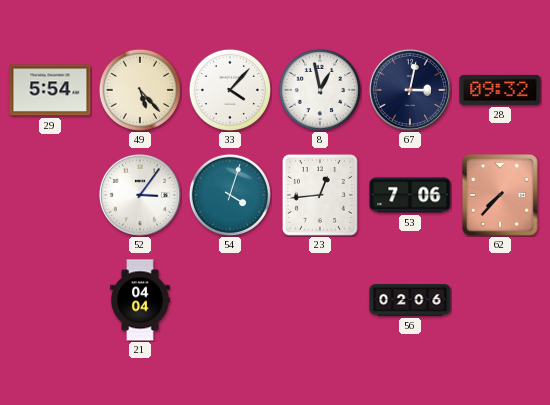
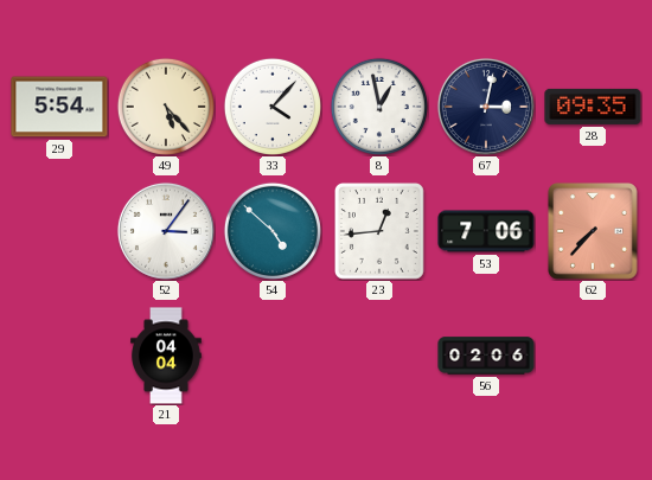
28: 09:32 -> 09:35 (593, 107)
54: 4:03 -> 4:52 (273, 231)
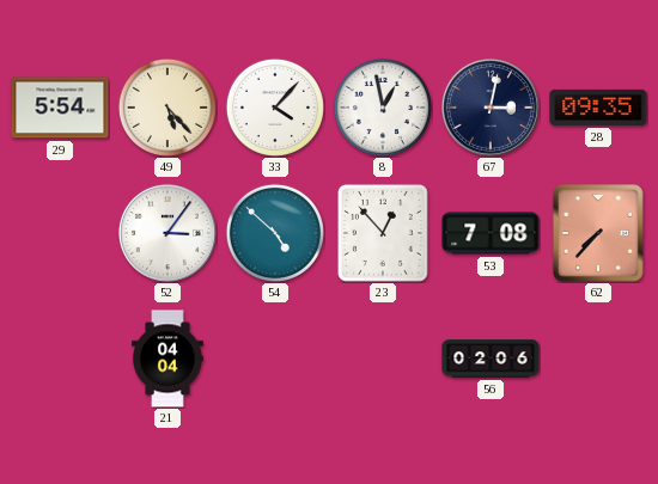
23: 12:44 -> 12:53 (384, 234)
53: 7:06 -> 7:08 (491, 233)
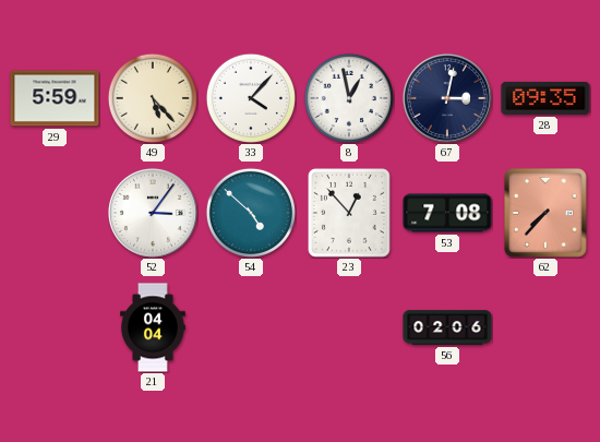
29: 5:54 -> 5:59 (55, 98)
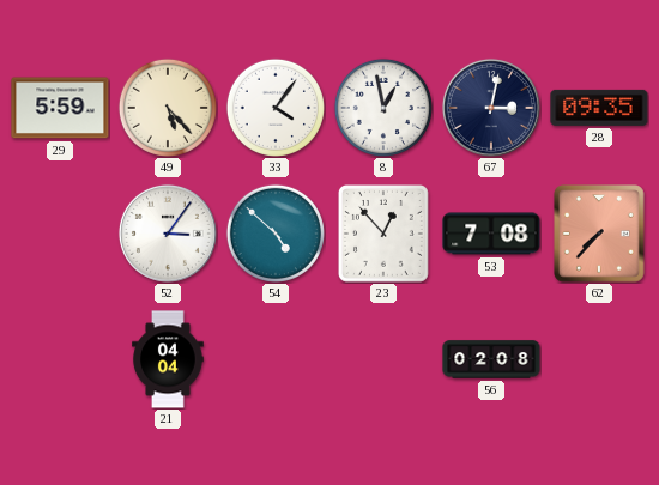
33: 4:07 -> 4:06 (276, 108)
56: 02:06 -> 02:08 (491, 359)
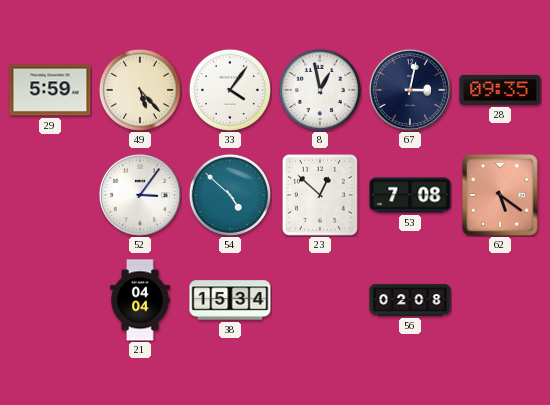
23: 12:53 -> 12:52 (321, 196)
62: 7:37 -> 5:21 (501, 196)
38: none -> 15:34 (230, 300)
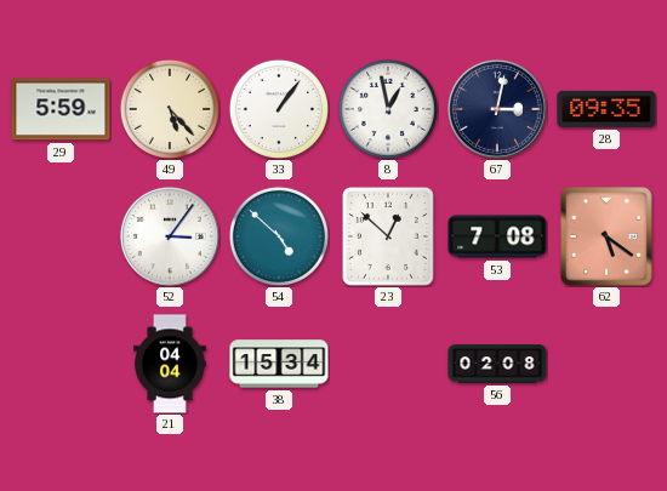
33: 4:06 -> 1:06 (279, 109)
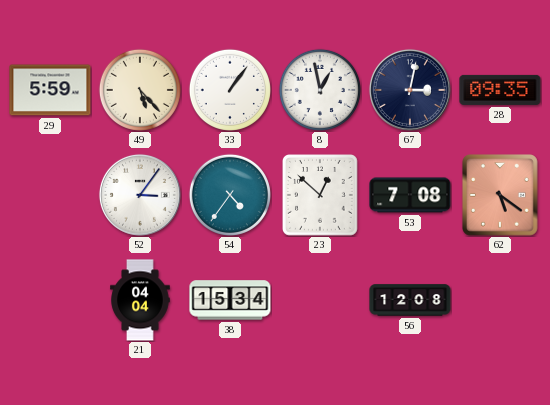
54: 4:52 -> 4:36 (230, 195)
56: 02:08 -> 12:08 (410, 300)
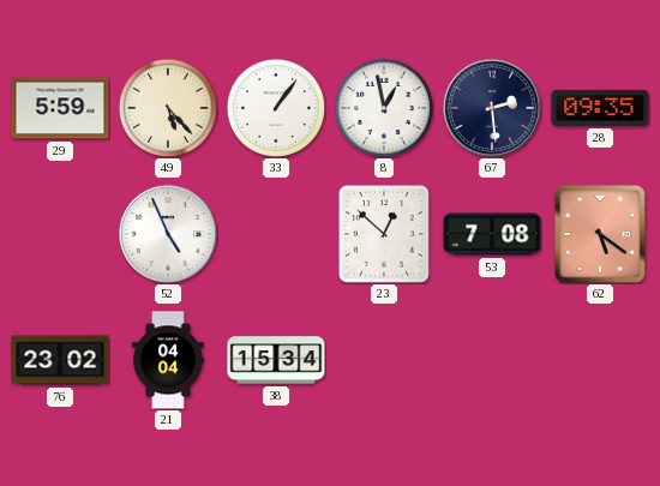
67: 3:02 -> 2:29 (492, 108)
52: 3:06 -> 4:56 (168, 234)
54: 4:36 -> none (230, 195)
76: none -> 23:02 (60, 360)
56: 12:08 -> none (410, 300)
